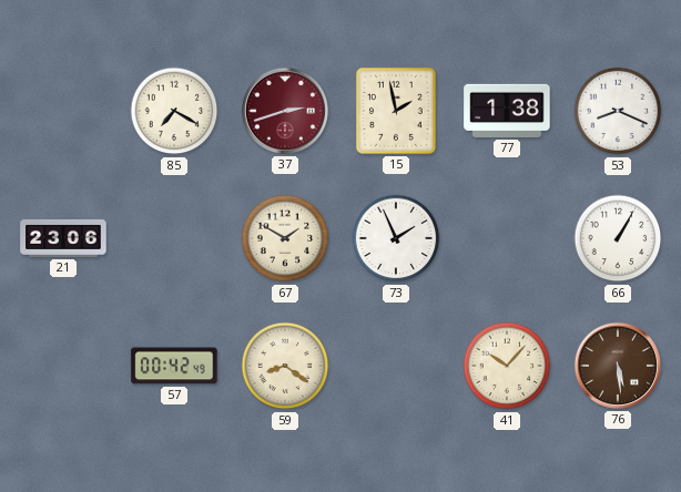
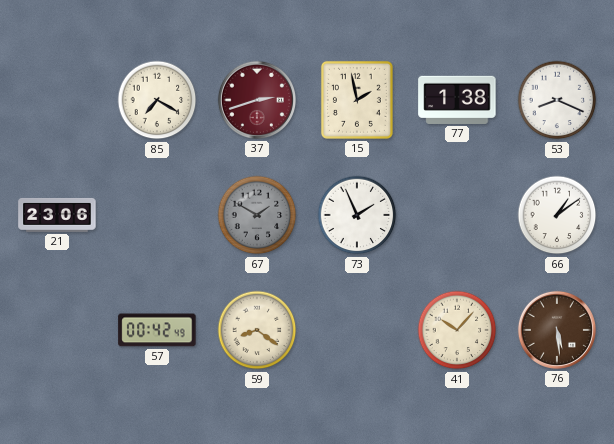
67 dial: cream -> grey (257, 215)
66: 1:05 -> 1:09 (557, 215)
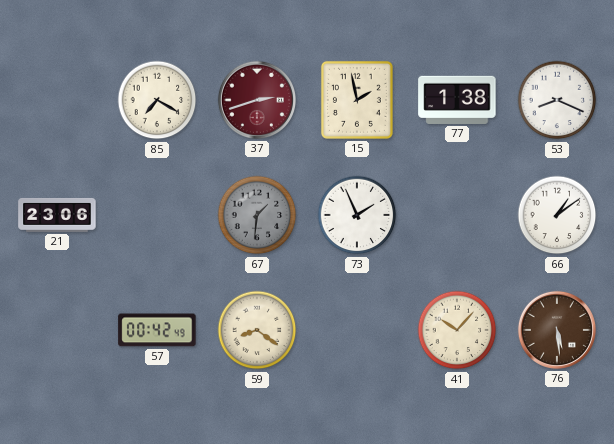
67: 1:50 -> 1:31 (257, 215)
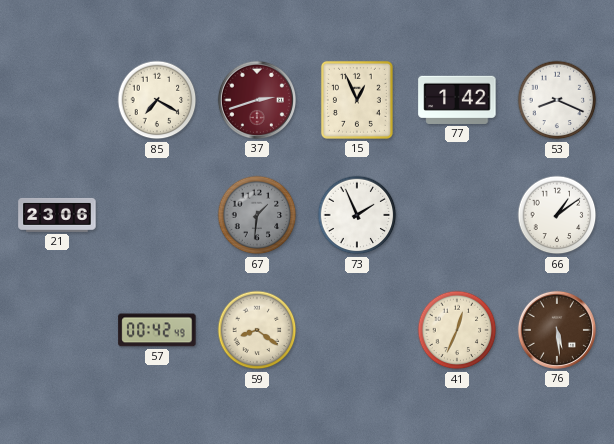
15: 1:58 -> 12:56 (357, 100)
77: 1:38 -> 1:42 (457, 100)
41: 10:07 -> 12:34 (457, 330)
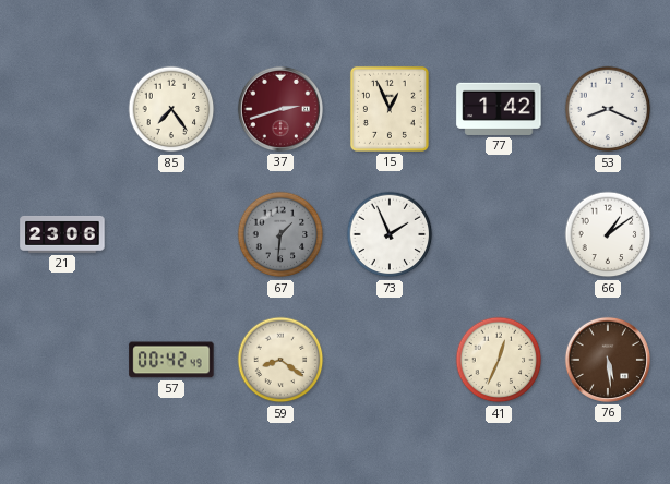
85: 7:20 -> 7:24 (171, 109)
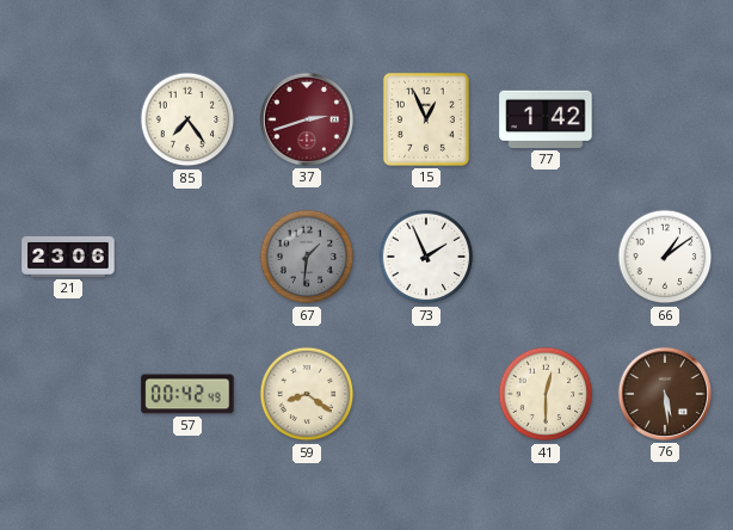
53: 8:19 -> none (608, 109)
41: 12:34 -> 12:30 (546, 394)
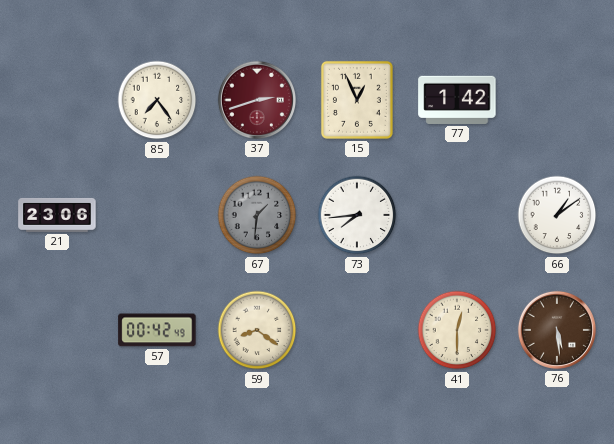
73: 1:56 -> 7:44 (357, 215)
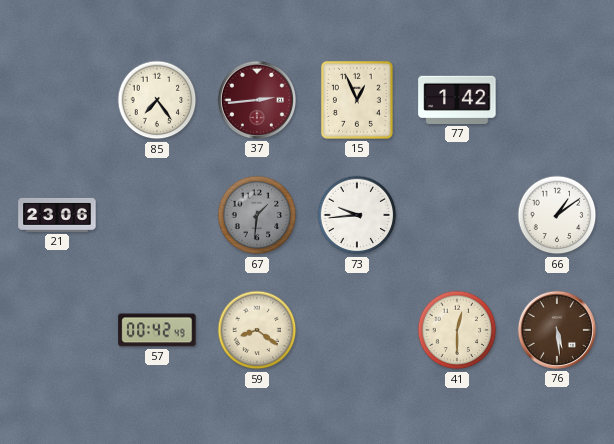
37: 2:42 -> 2:44 (257, 100)
73: 7:44 -> 9:44 (357, 215)
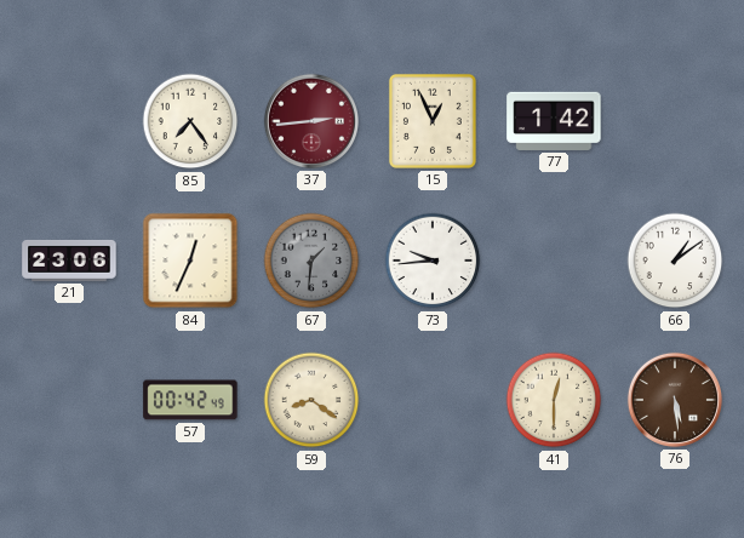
84: none -> 12:34 (190, 261)
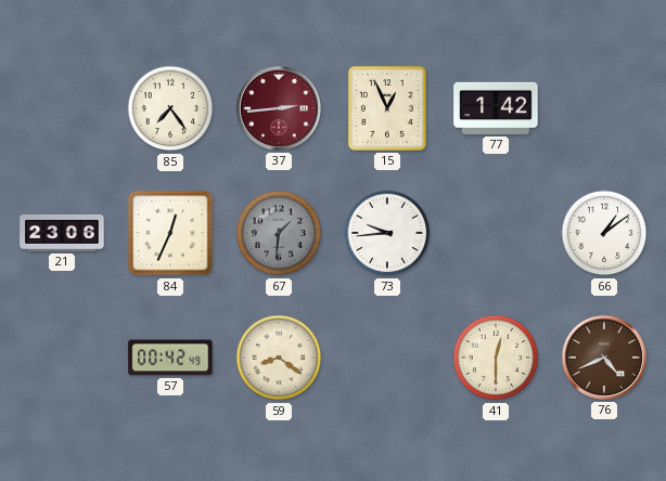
76: 5:29 -> 4:41 (604, 357)
